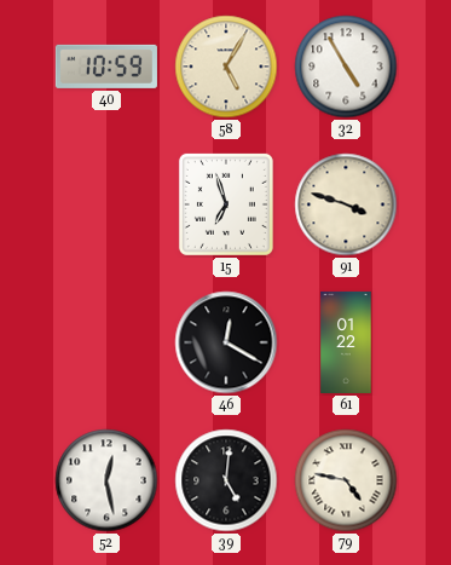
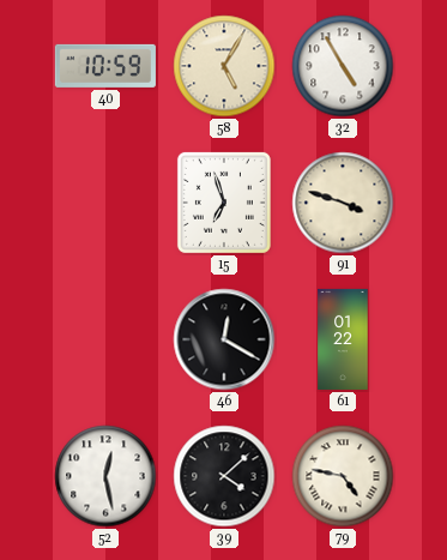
39: 5:01 -> 4:08 (224, 476)
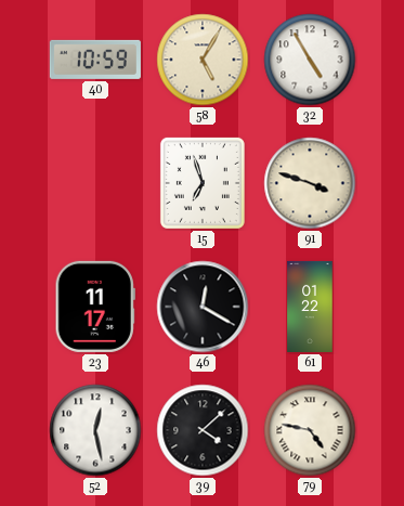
23: none -> 11:17 (95, 307)
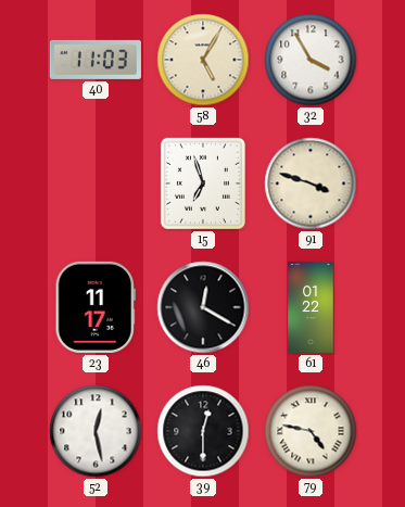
40: 10:59 -> 11:03 (96, 60)
32: 4:55 -> 3:55 (311, 60)
39: 4:08 -> 12:30 (203, 431)
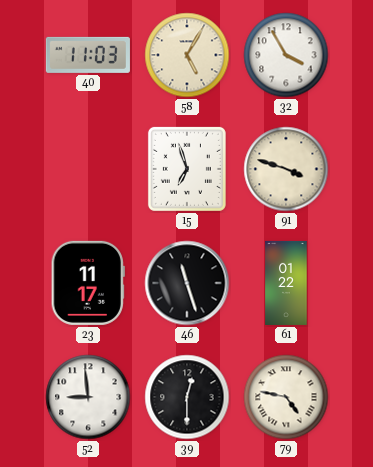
46: 12:20 -> 11:27 (187, 283)
52: 12:28 -> 8:59 (88, 397)
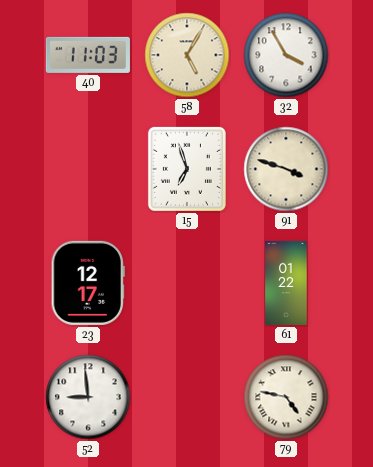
23: 11:17 -> 12:17 (88, 283)
46: 11:27 -> none (187, 283)
39: 12:30 -> none (187, 397)
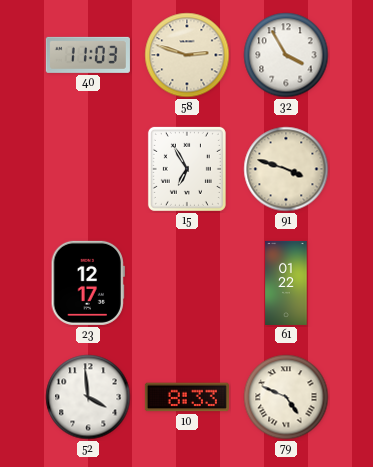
58: 5:05 -> 2:48 (187, 55)
15: 6:57 -> 6:55 (187, 169)
52: 8:59 -> 3:59 (88, 397)
10: none -> 8:33 (187, 397)
79: 4:47 -> 4:49 (286, 397)
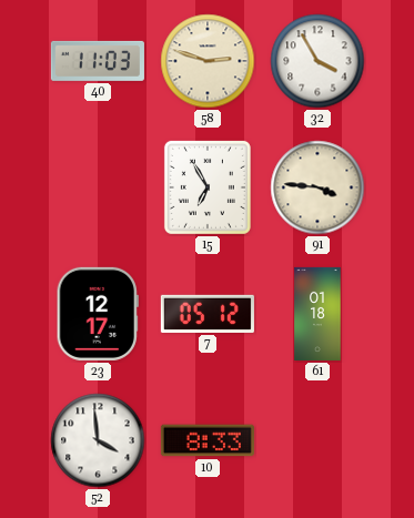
91: 3:48 -> 3:46 (317, 187)
7: none -> 05:12 (208, 314)
61: 01:22 -> 01:18 (317, 314)
79: 4:49 -> none (286, 397)
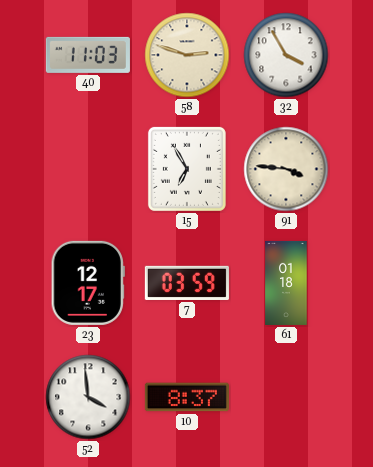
7: 05:12 -> 03:59 (187, 283)
10: 8:33 -> 8:37 (187, 397)
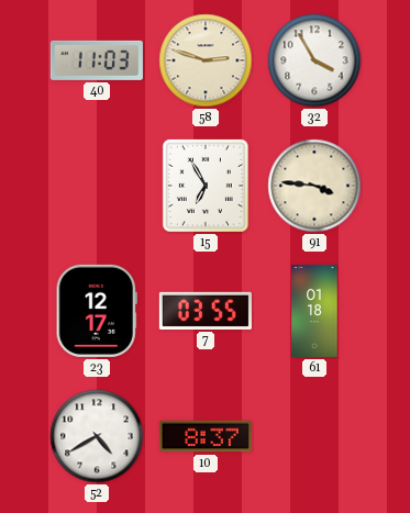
7: 03:59 -> 03:55 (206, 311)
52: 3:59 -> 4:40 (97, 436)
